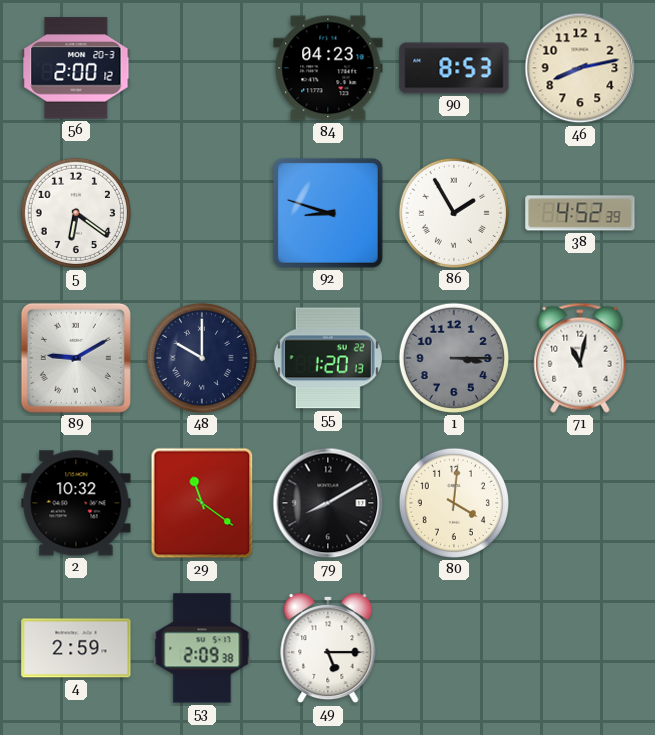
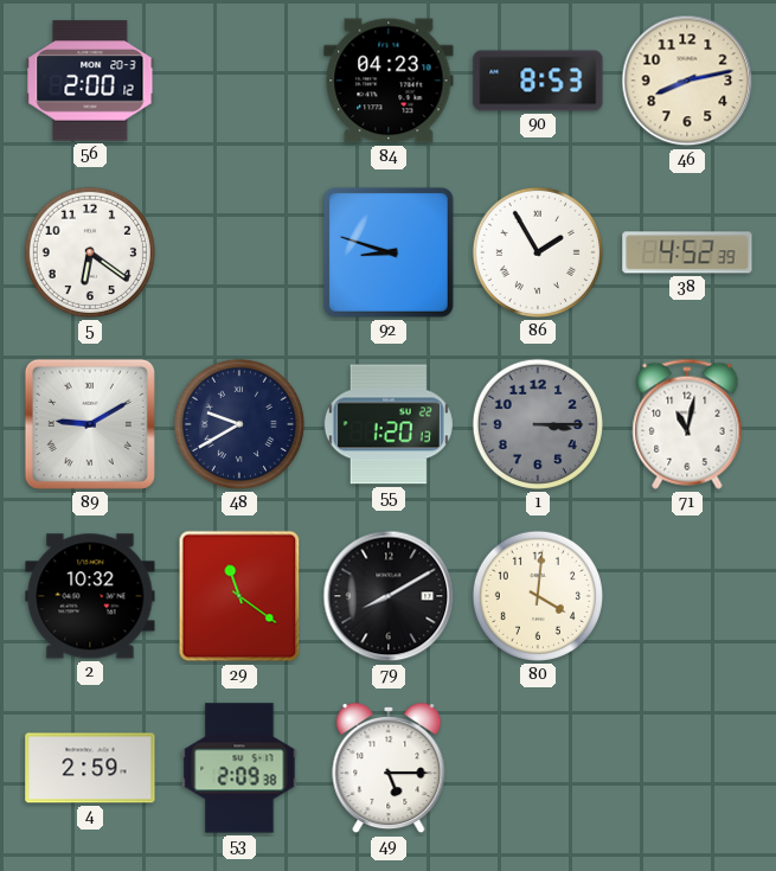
48: 10:00 -> 9:40 (239, 424)
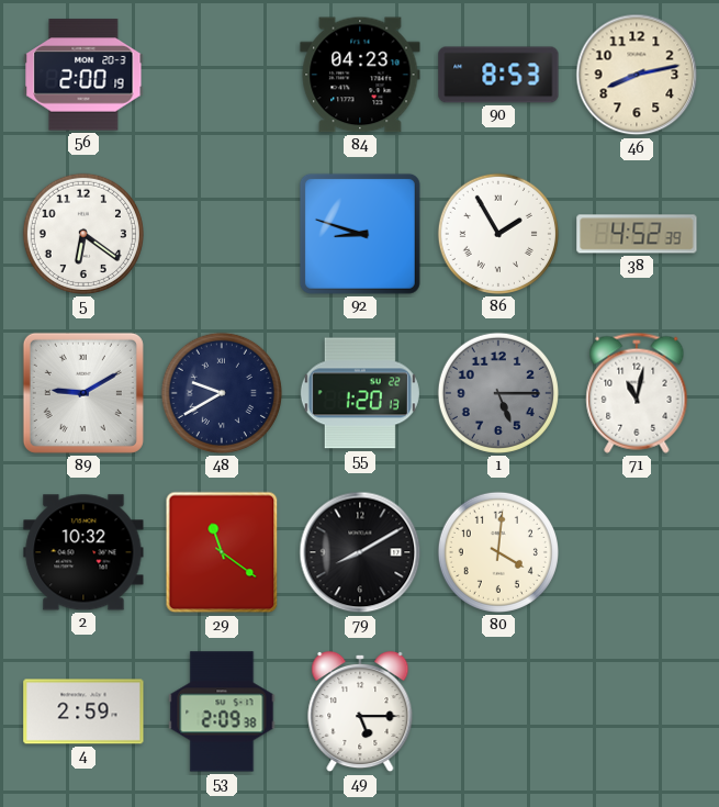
56: 2:00:12 -> 2:00:19 (83, 75)
1: 3:15 -> 5:15 (498, 393)
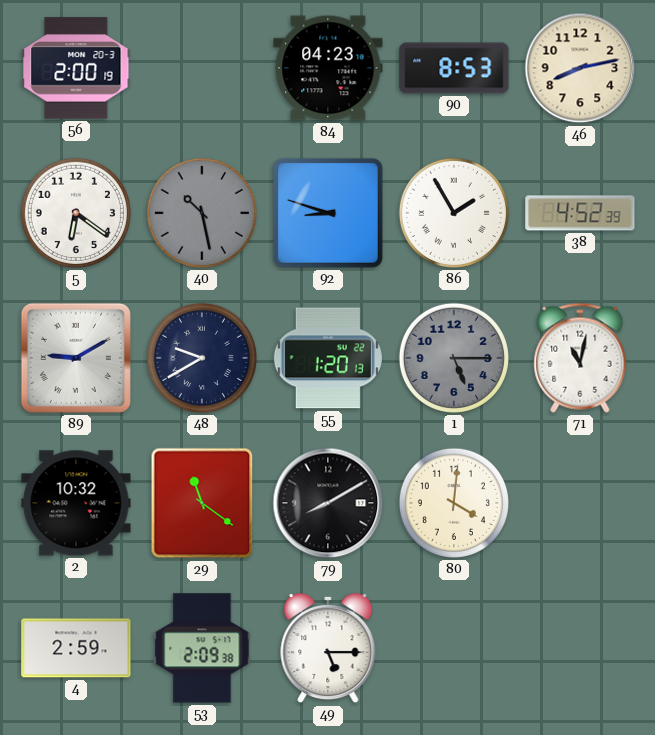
40: none -> 10:28 (202, 213)
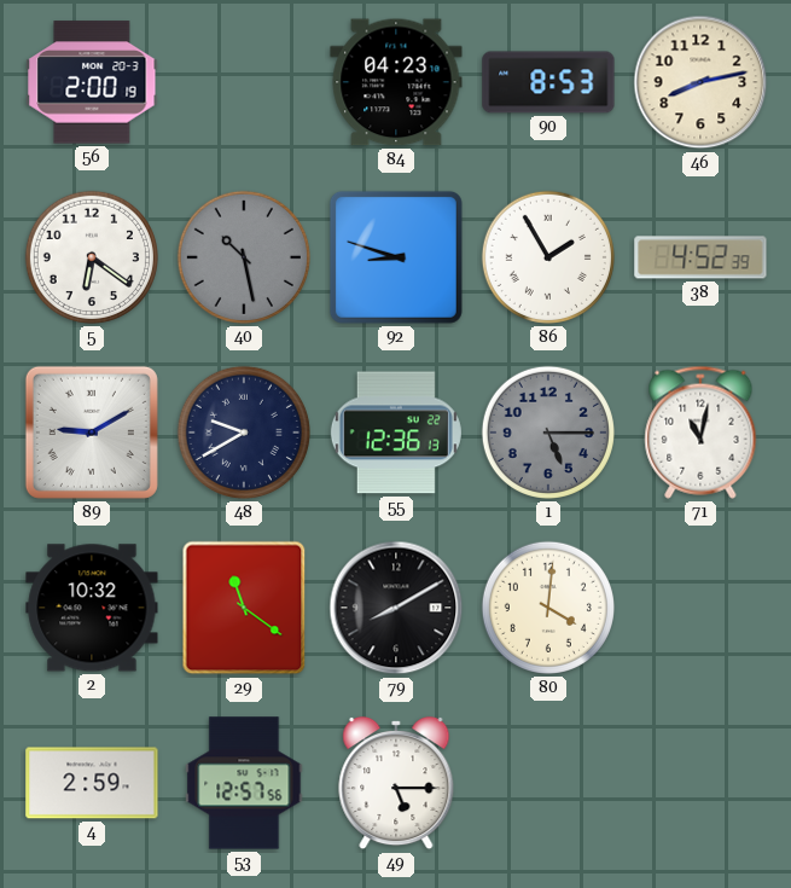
55: 1:20 -> 12:36 (396, 433)
53: 2:09 -> 12:57 (244, 783)
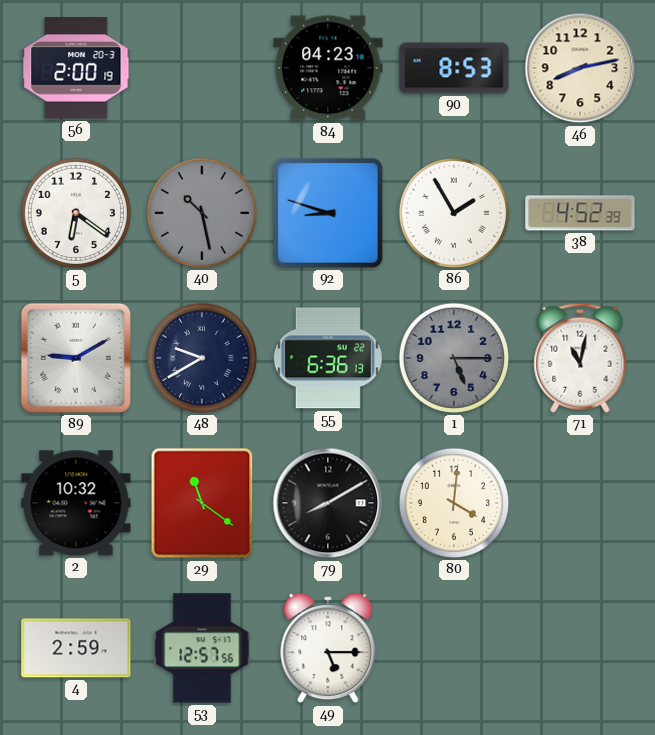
55: 12:36 -> 6:36 (328, 358)
